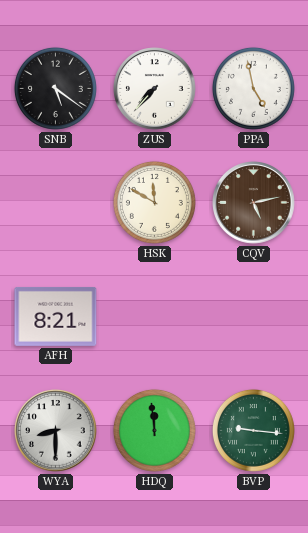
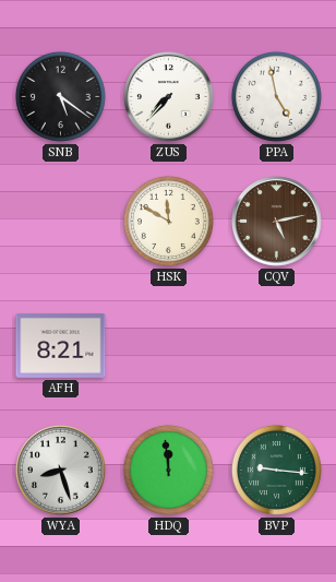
WYA: 8:30 -> 8:27 (61, 471)
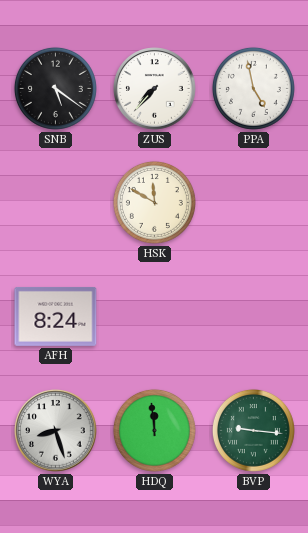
CQV: 5:13 -> none (277, 222)
AFH: 8:21 -> 8:24 (56, 316)
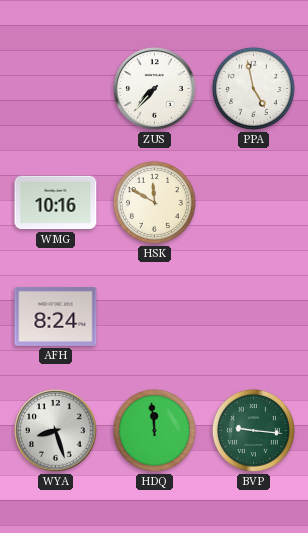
SNB: 5:21 -> none (55, 88)
WMG: none -> 10:16 (56, 203)
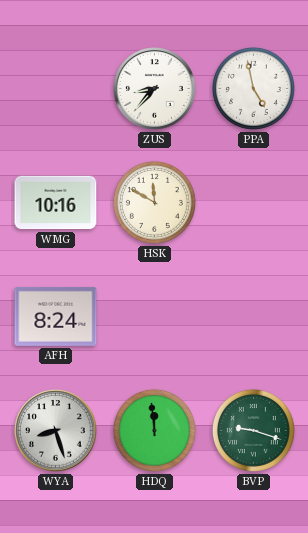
ZUS: 7:37 -> 8:37 (155, 89)
BVP: 9:16 -> 9:18 (253, 430)
